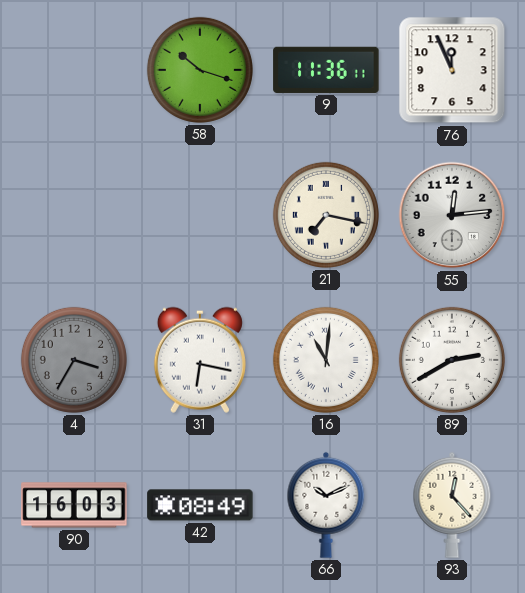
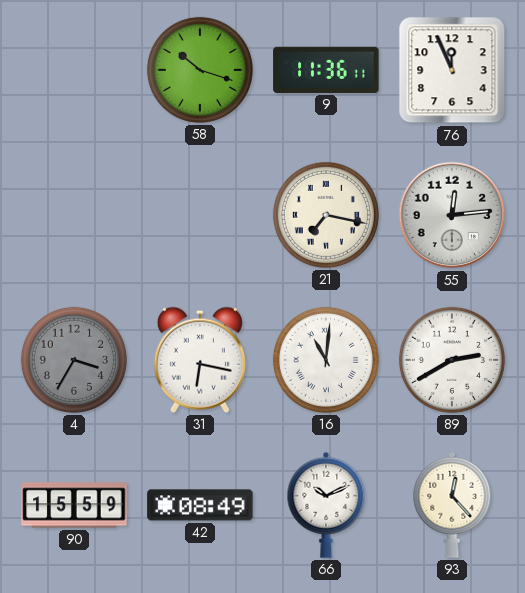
90: 16:03 -> 15:59 (74, 505)
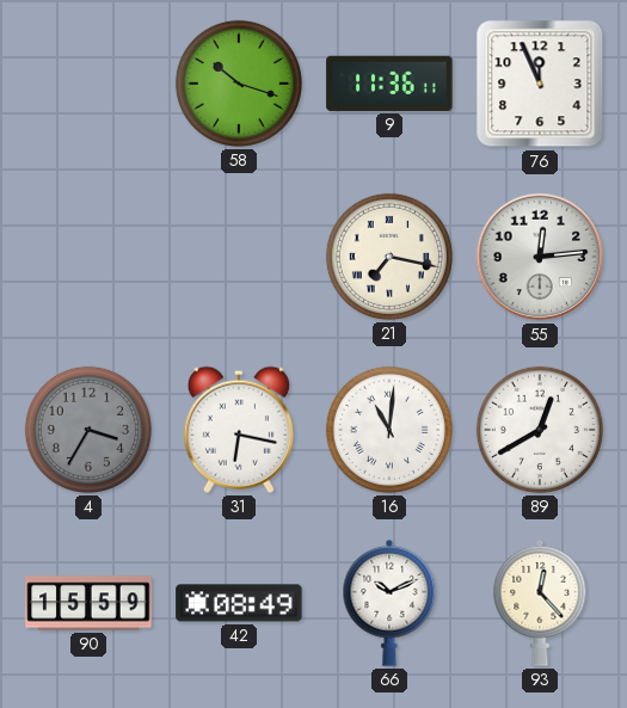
89: 2:40 -> 12:40 (540, 430)
